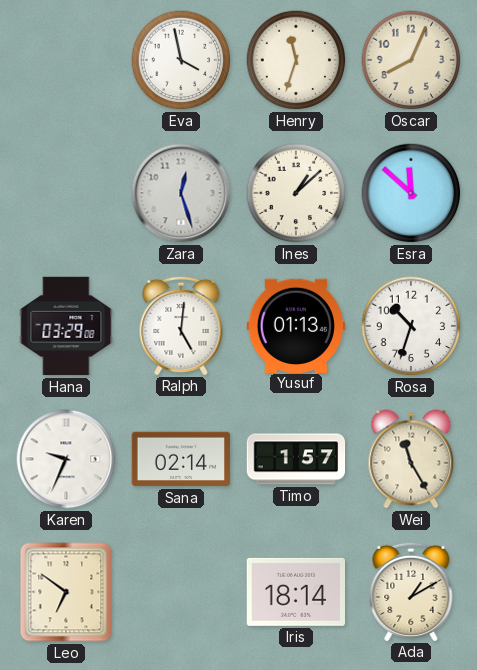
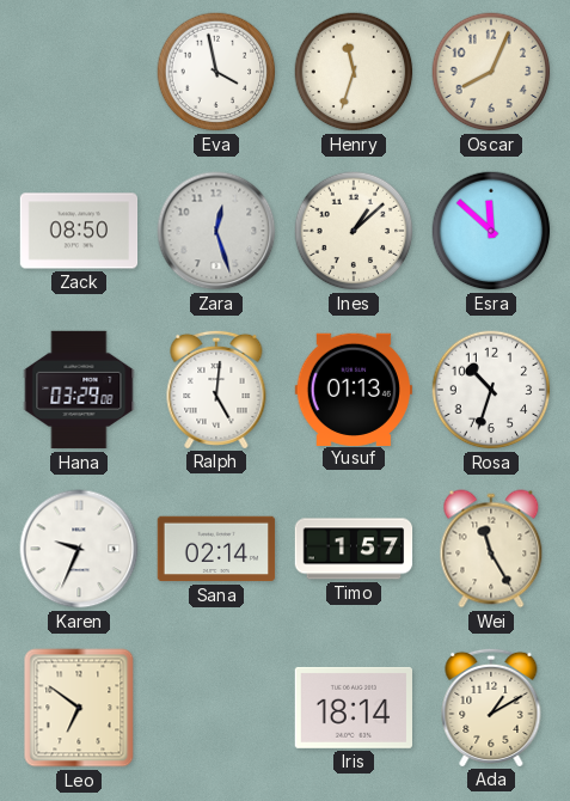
Zack: none -> 08:50 (79, 231)
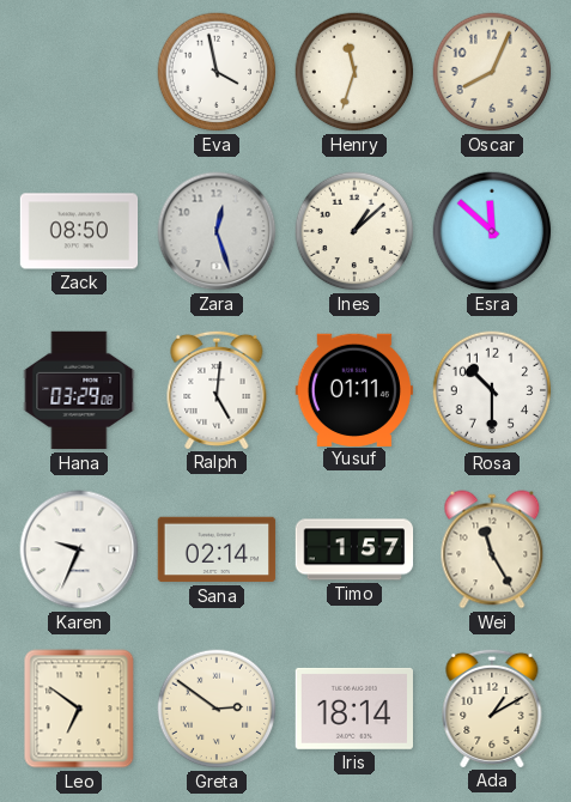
Yusuf: 01:13 -> 01:11 (353, 389)
Rosa: 10:33 -> 10:30 (492, 390)
Greta: none -> 2:51 (217, 709)
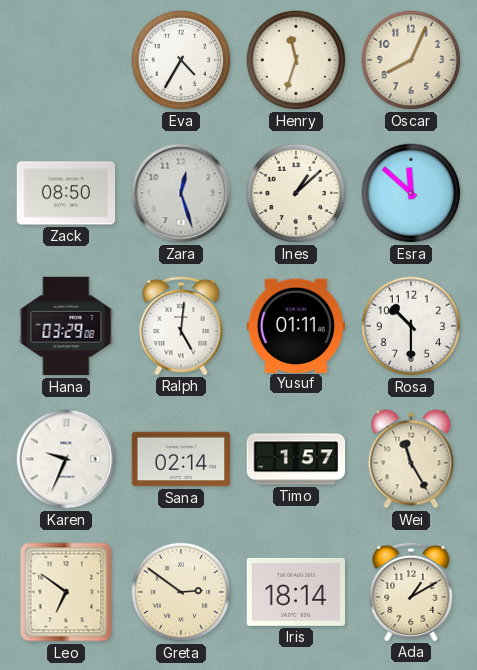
Eva: 3:58 -> 4:35 (181, 60)
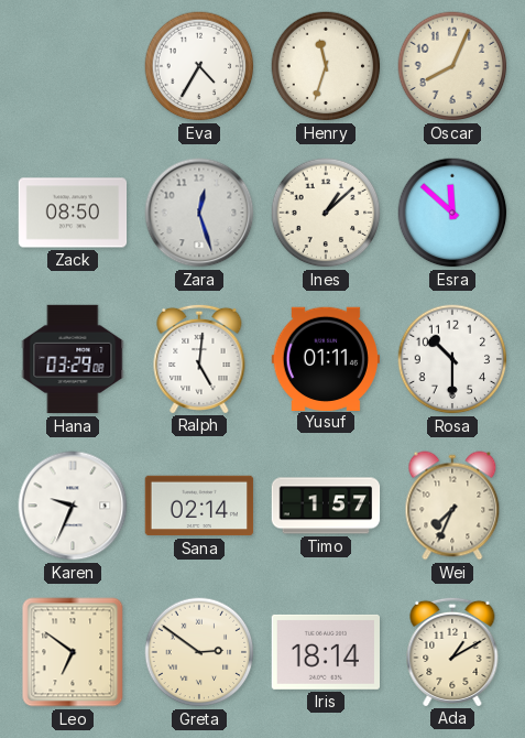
Wei: 11:25 -> 7:34 (452, 506)
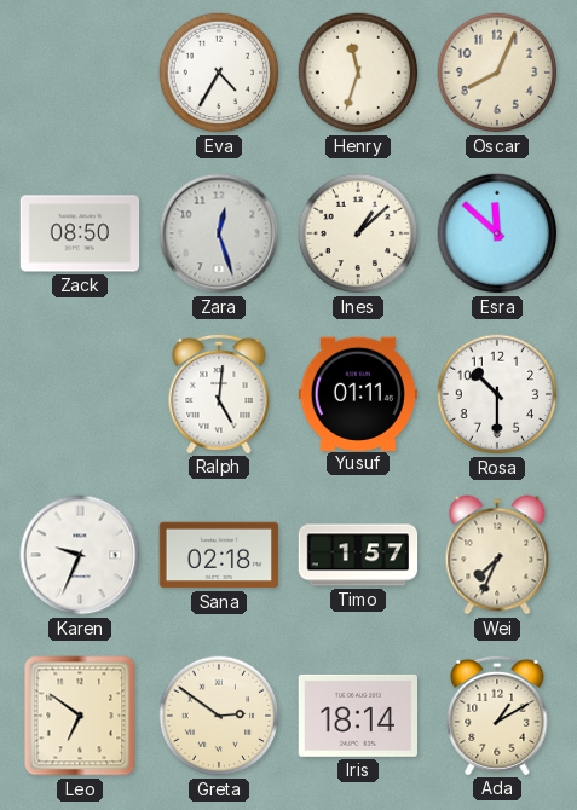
Hana: 03:29 -> none (73, 359)
Sana: 02:14 -> 02:18 (219, 555)
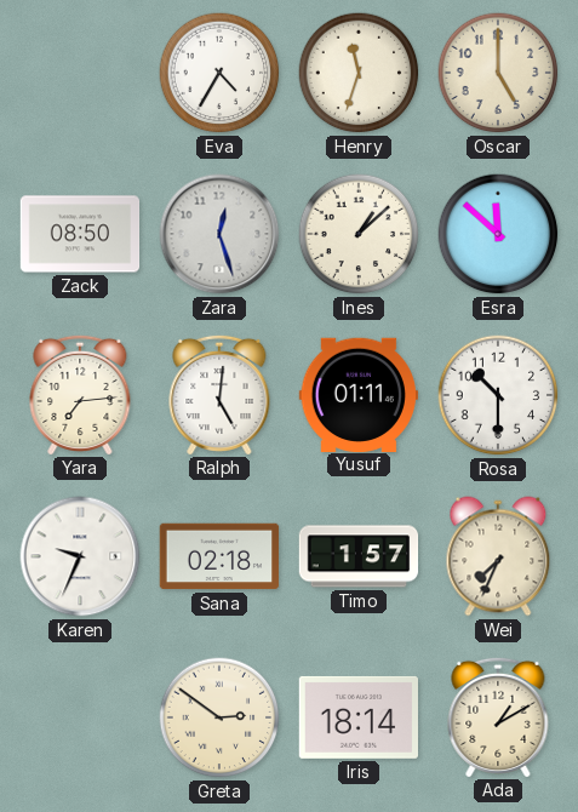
Oscar: 8:04 -> 5:00 (498, 73)
Yara: none -> 7:14 (80, 394)
Leo: 6:51 -> none (80, 716)
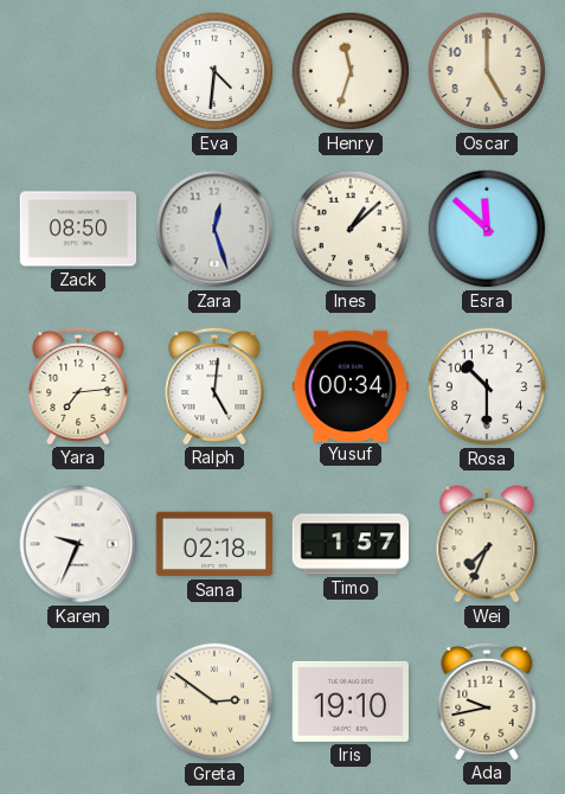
Eva: 4:35 -> 4:31 (214, 71)
Yusuf: 01:11 -> 00:34 (349, 385)
Iris: 18:14 -> 19:10 (349, 702)
Ada: 1:10 -> 9:43 (487, 700)
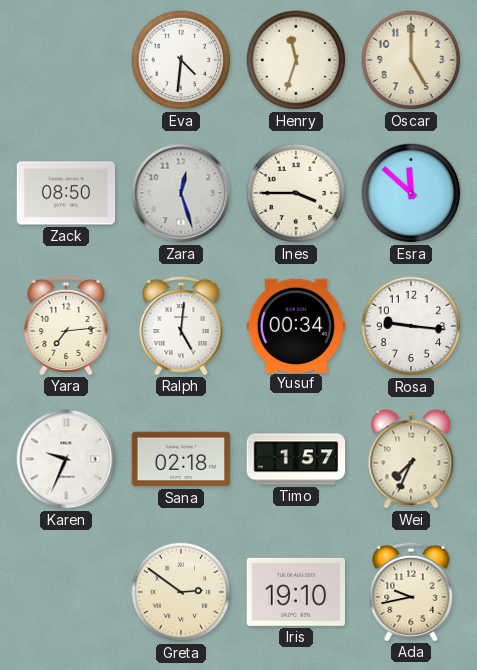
Ines: 1:08 -> 3:45 (296, 193)
Rosa: 10:30 -> 9:16 (411, 326)
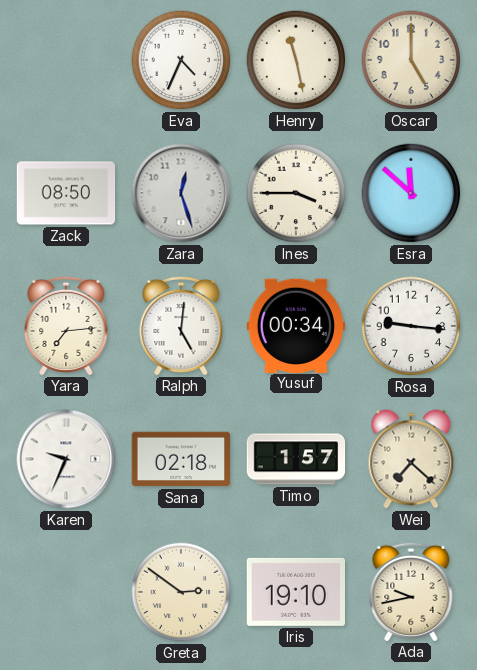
Eva: 4:31 -> 4:34 (181, 60)
Henry: 11:33 -> 11:28 (296, 60)
Wei: 7:34 -> 7:22 (411, 459)
